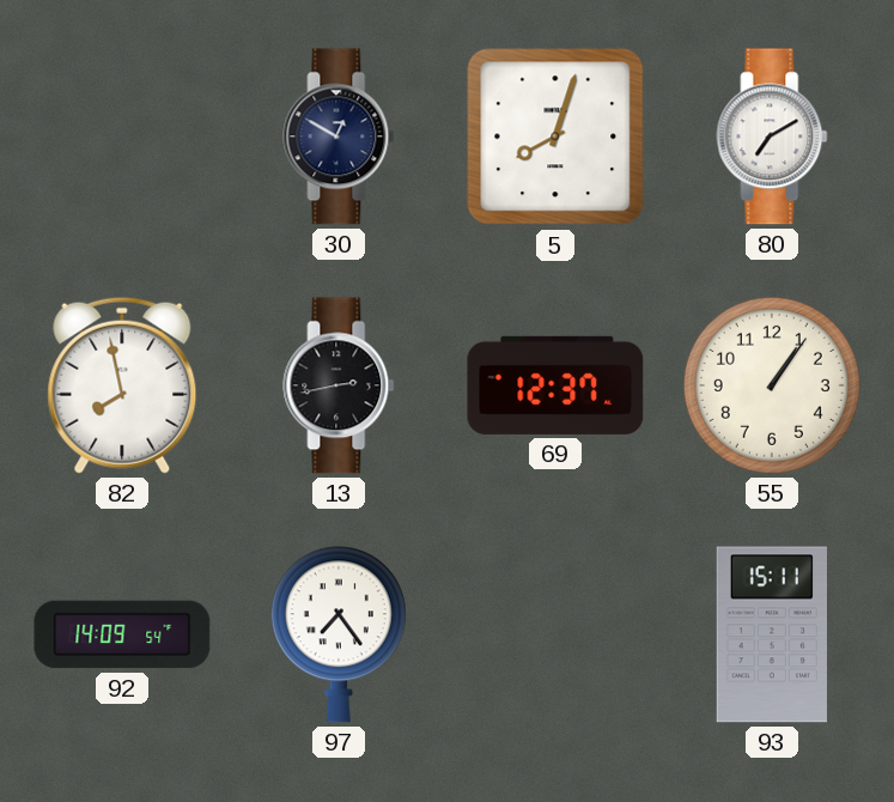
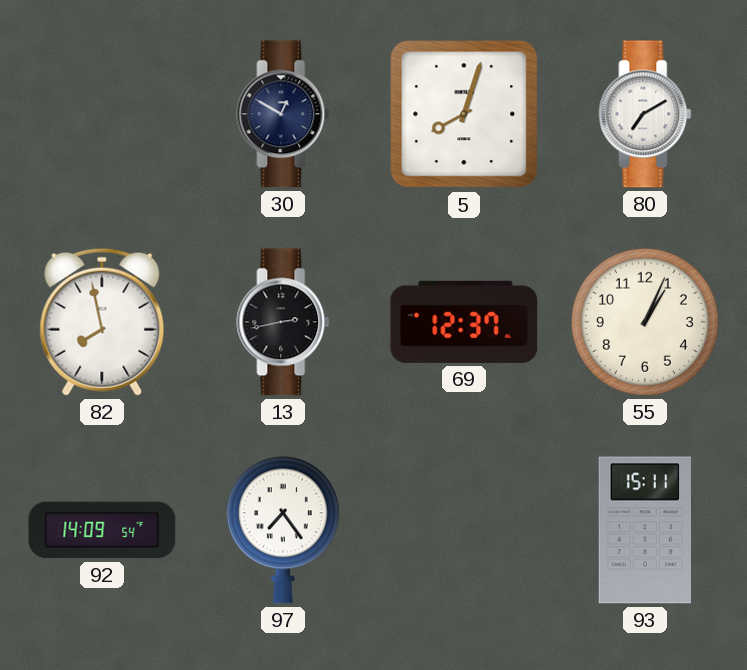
55: 1:06 -> 1:04 (645, 322)
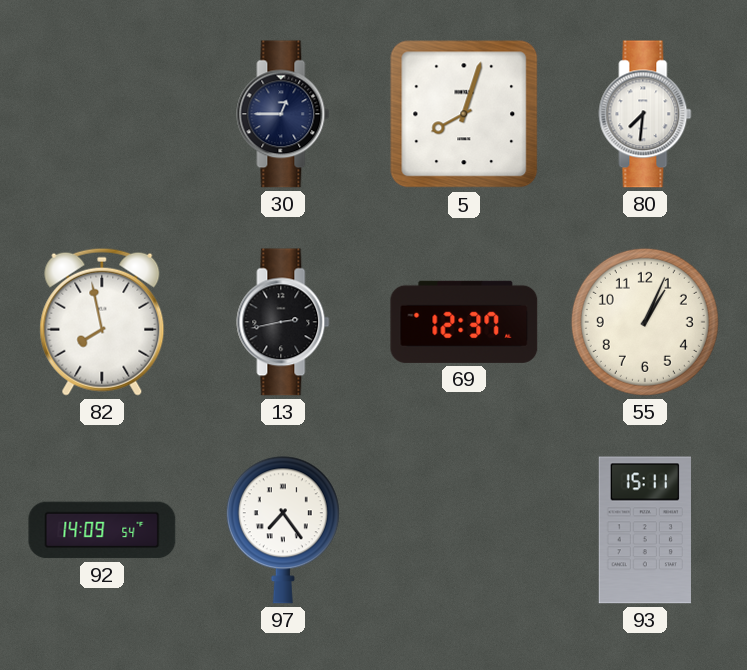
30: 12:50 -> 12:45 (283, 114)
80: 7:10 -> 7:31 (645, 114)
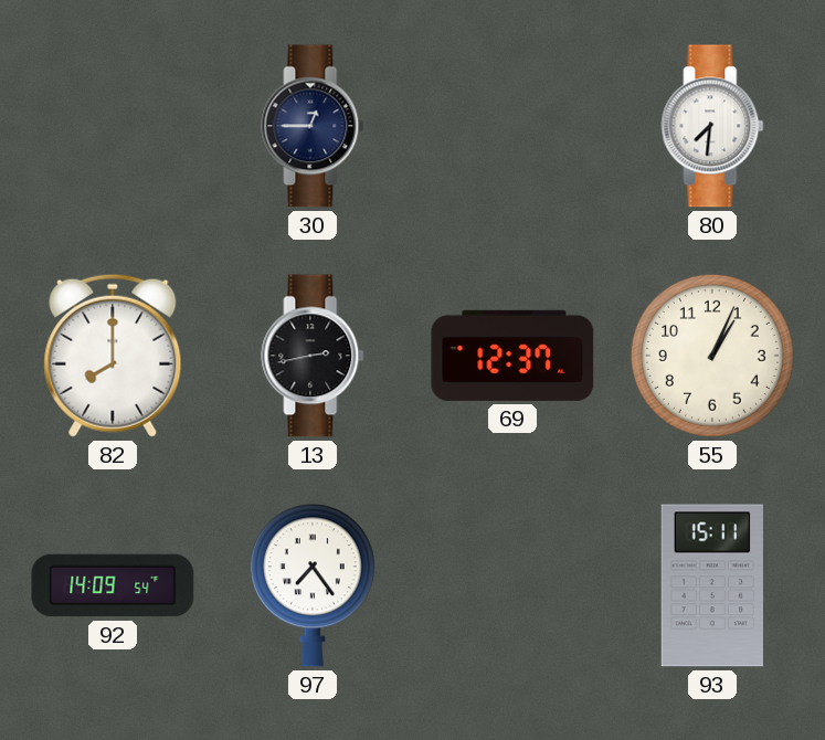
5: 8:03 -> none (464, 114)
82: 7:58 -> 8:00 (113, 356)
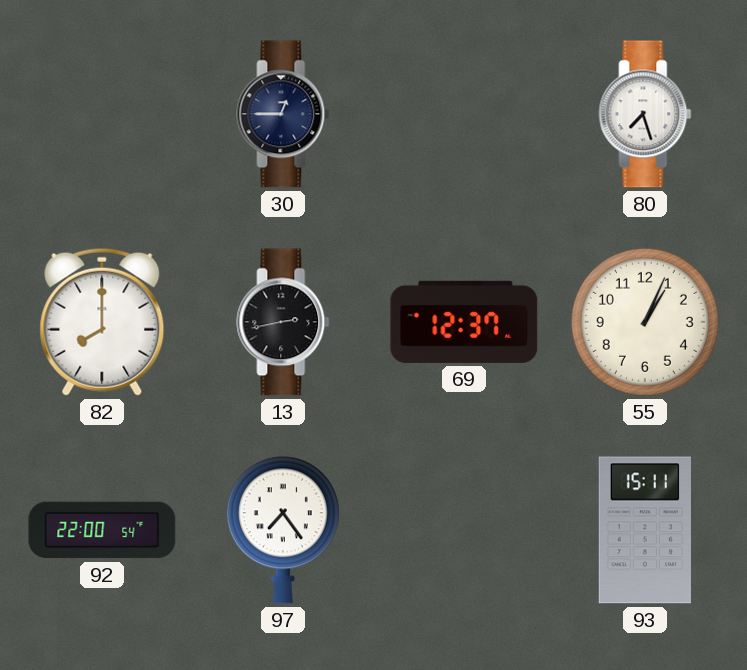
80: 7:31 -> 7:27 (645, 114)
92: 14:09 -> 22:00 (102, 530)
